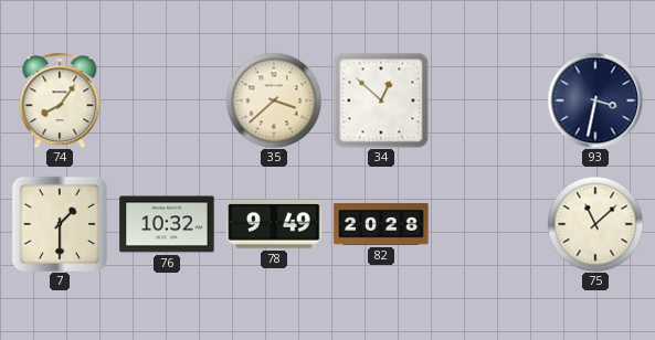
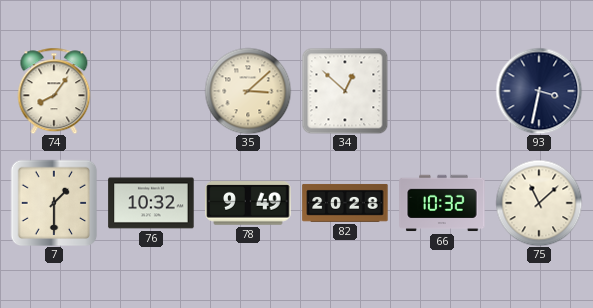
35: 3:38 -> 3:08 (248, 91)
66: none -> 10:32 (442, 203)
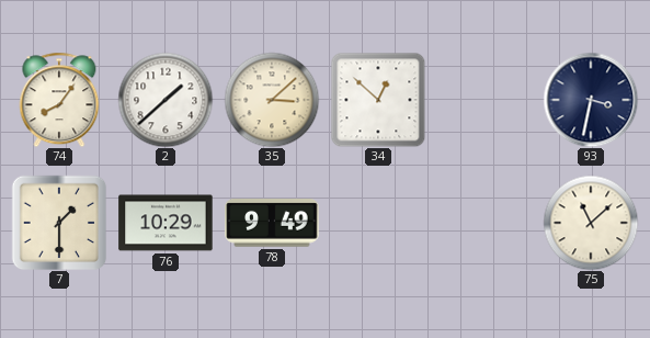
2: none -> 1:38 (166, 100)
76: 10:32 -> 10:29 (166, 223)
82: 20:28 -> none (345, 203)
66: 10:32 -> none (442, 203)
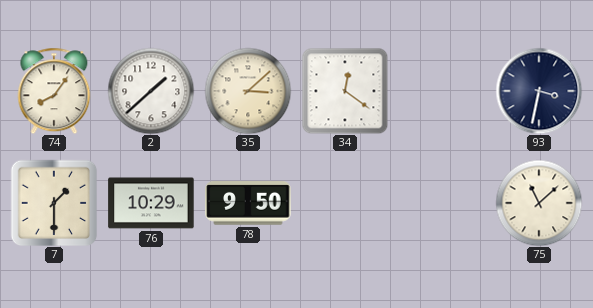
34: 12:52 -> 12:21 (345, 91)
78: 9:49 -> 9:50 (248, 203)
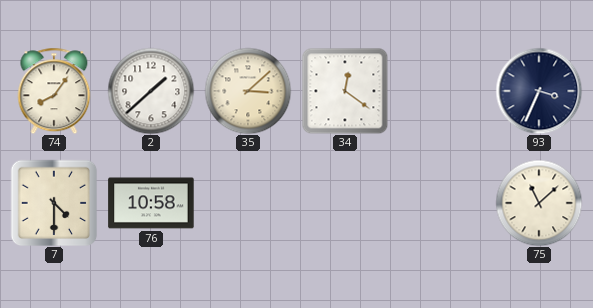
93: 3:32 -> 3:34 (539, 91)
7: 1:30 -> 4:30 (54, 203)
76: 10:29 -> 10:58 (151, 203)
78: 9:50 -> none (248, 203)
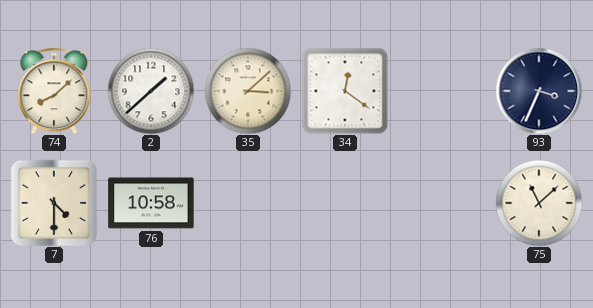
74: 8:06 -> 8:08 (54, 91)
